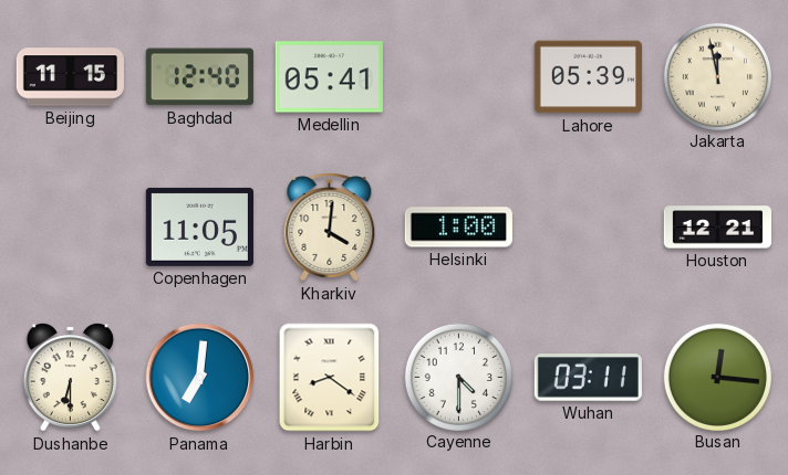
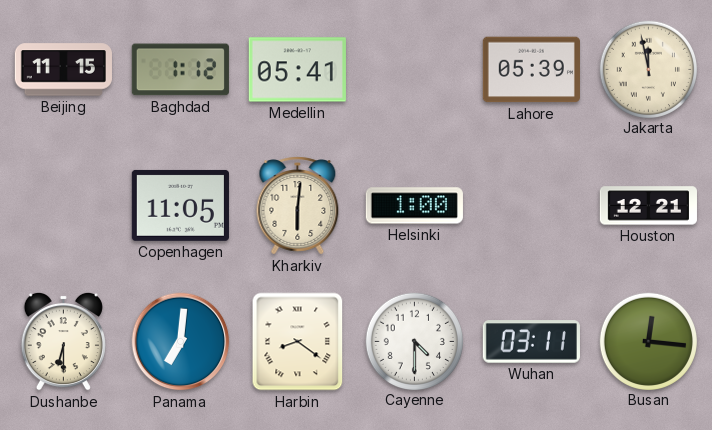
Baghdad: 12:40 -> 1:12 (180, 70)
Kharkiv: 4:01 -> 6:01 (298, 206)
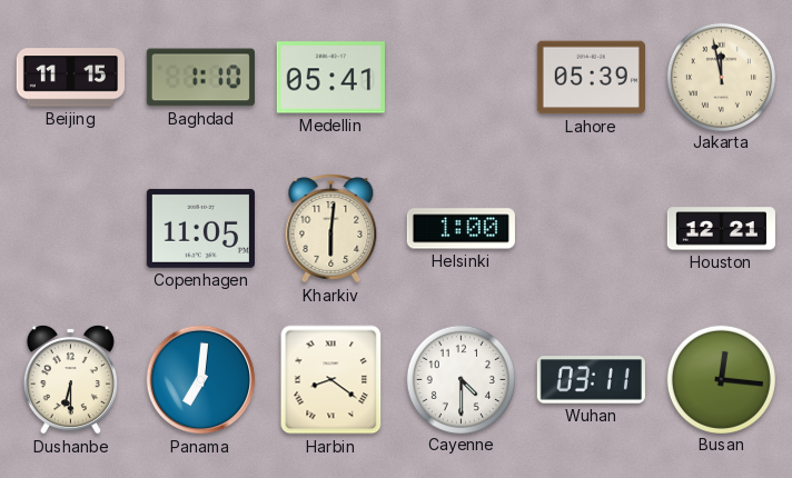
Baghdad: 1:12 -> 1:10 (200, 78)
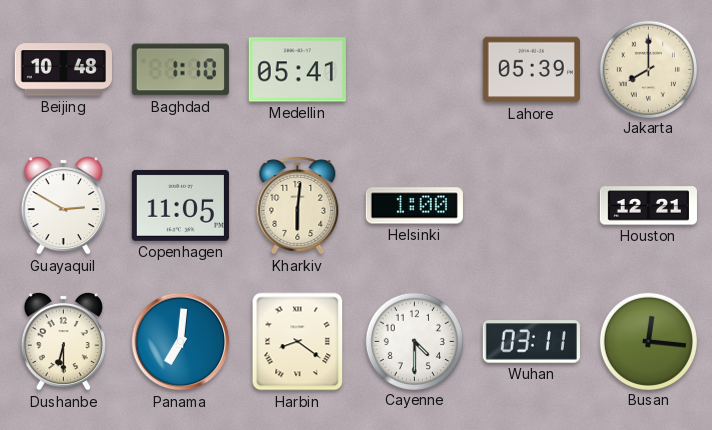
Beijing: 11:15 -> 10:48 (63, 70)
Jakarta: 11:58 -> 8:00 (648, 69)
Guayaquil: none -> 2:50 (63, 205)
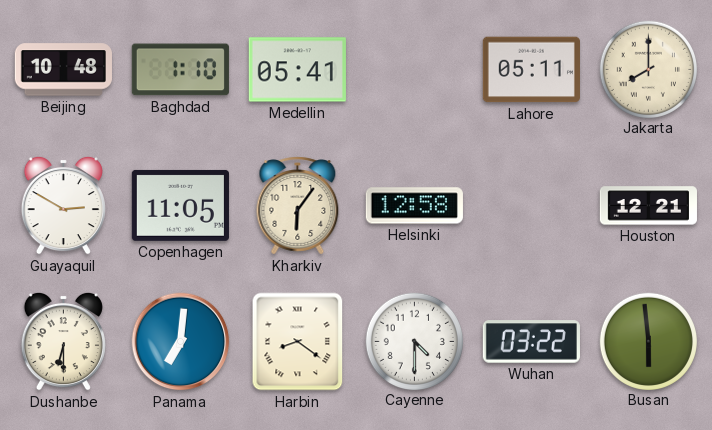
Lahore: 05:39 -> 05:11 (531, 70)
Kharkiv: 6:01 -> 6:06 (298, 206)
Helsinki: 1:00 -> 12:58 (414, 206)
Wuhan: 03:11 -> 03:22 (531, 342)
Busan: 12:16 -> 5:59 (648, 341)
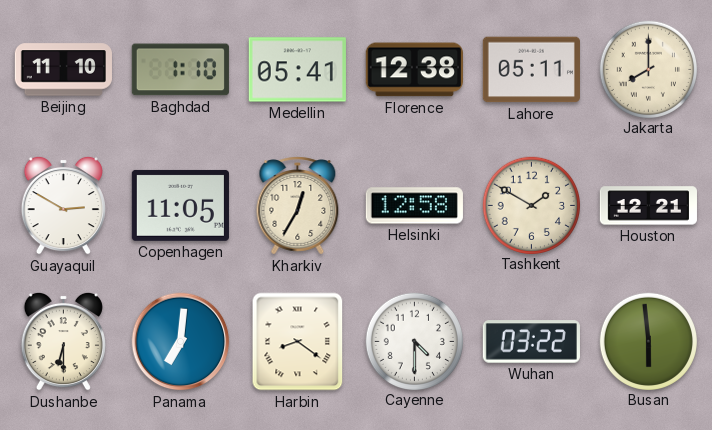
Beijing: 10:48 -> 11:10 (63, 70)
Florence: none -> 12:38 (414, 70)
Kharkiv: 6:06 -> 12:35 (298, 206)
Tashkent: none -> 1:50 (531, 205)
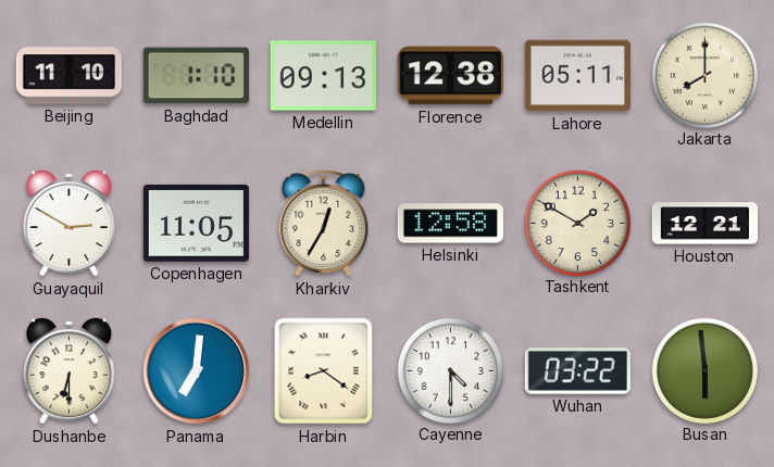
Medellin: 05:41 -> 09:13 (323, 76)
